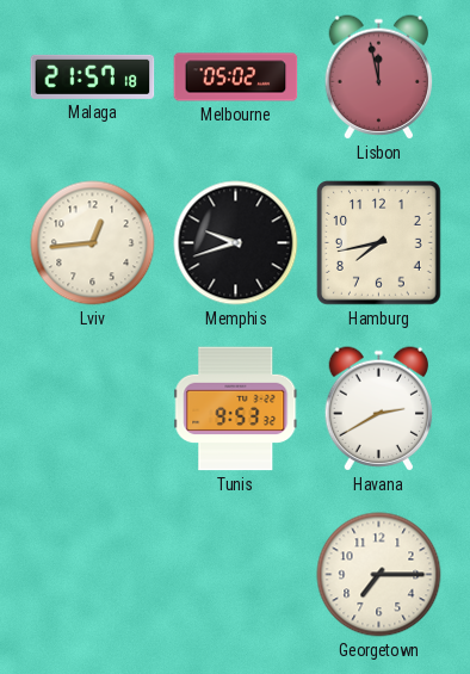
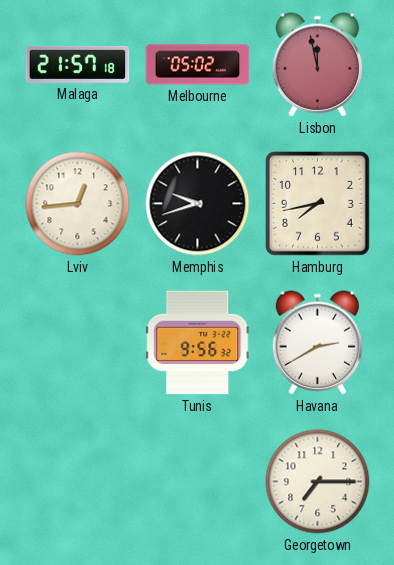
Tunis: 9:53 -> 9:56 (198, 343)
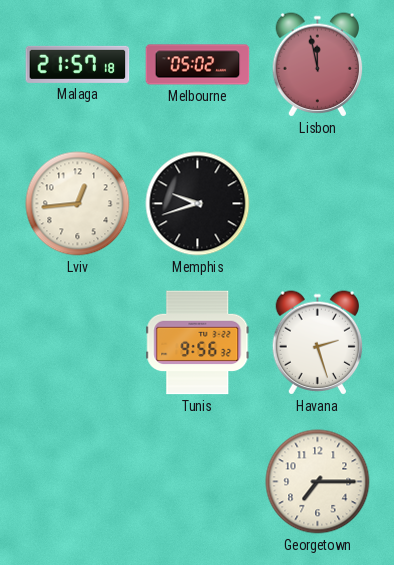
Hamburg: 7:43 -> none (318, 204)
Havana: 2:40 -> 2:27 (318, 343)
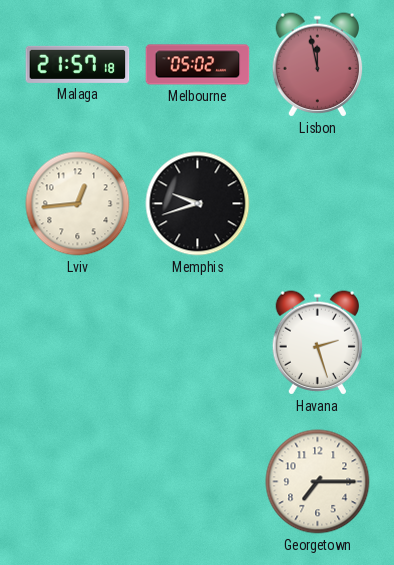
Tunis: 9:56 -> none (198, 343)
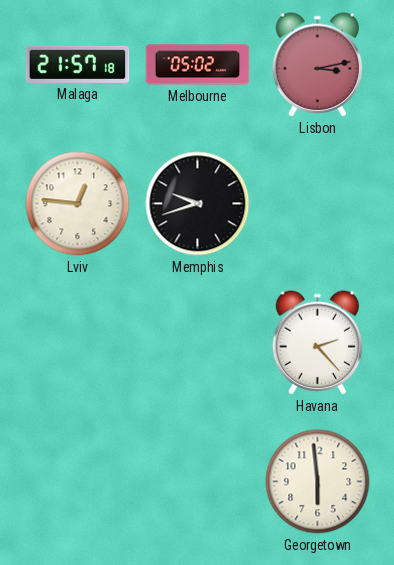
Lisbon: 11:58 -> 3:13 (318, 65)
Lviv: 12:44 -> 12:46 (78, 204)
Havana: 2:27 -> 2:23 (318, 343)
Georgetown: 7:15 -> 5:59 (318, 482)
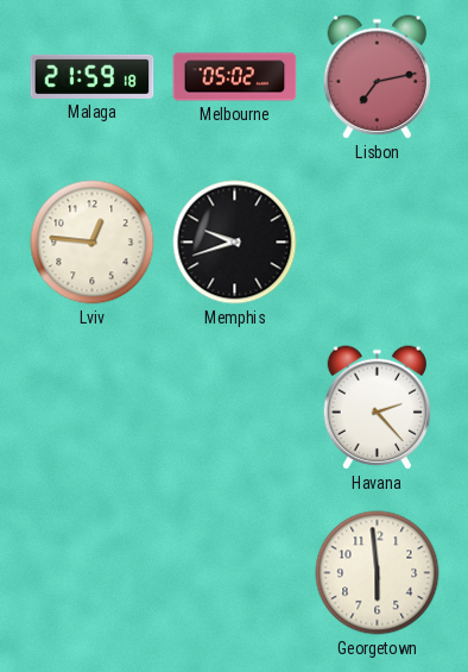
Malaga: 21:57 -> 21:59 (93, 76)
Lisbon: 3:13 -> 7:13 (378, 77)
